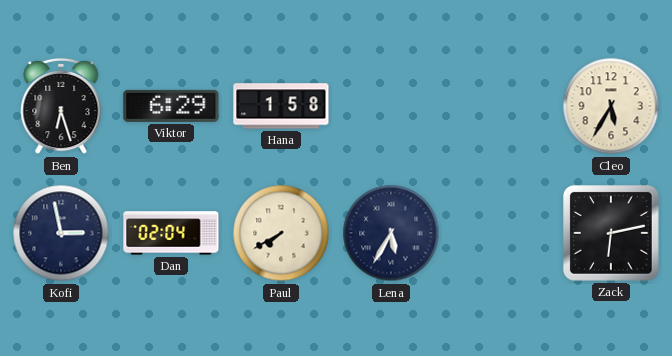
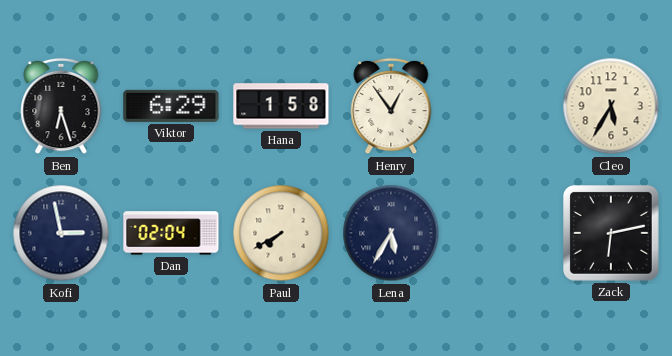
Henry: none -> 12:54 (391, 106)
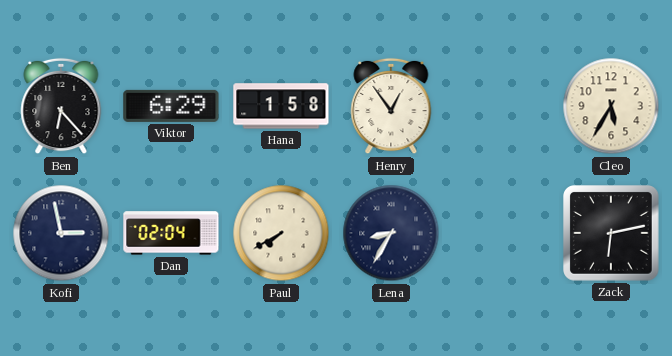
Ben: 6:27 -> 6:23 (61, 106)
Lena: 5:35 -> 8:35 (391, 233)
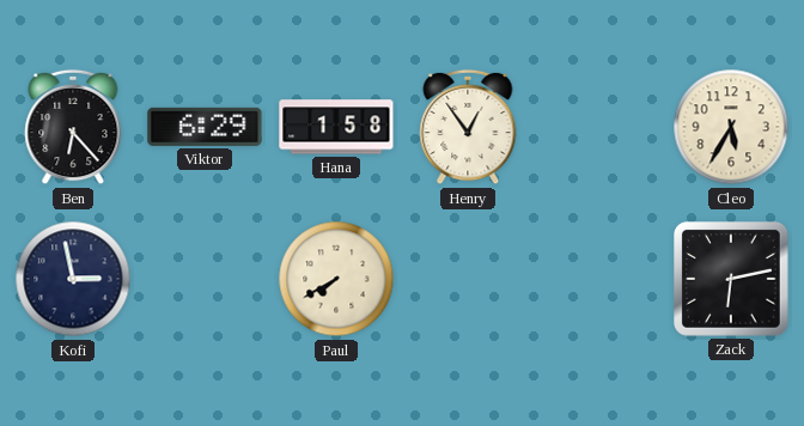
Dan: 02:04 -> none (171, 233)
Lena: 8:35 -> none (391, 233)
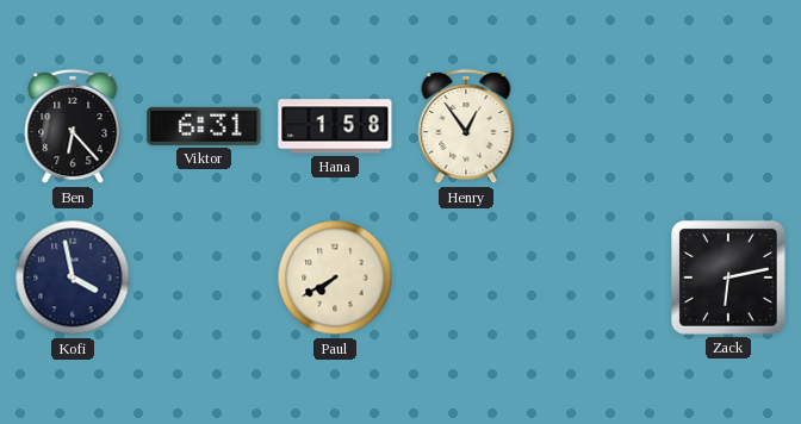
Viktor: 6:29 -> 6:31 (204, 126)
Cleo: 5:35 -> none (731, 127)
Kofi: 2:58 -> 3:58 (73, 278)
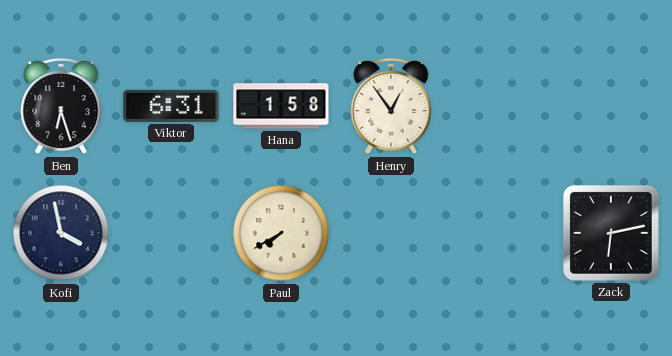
Ben: 6:23 -> 6:27 (61, 106)
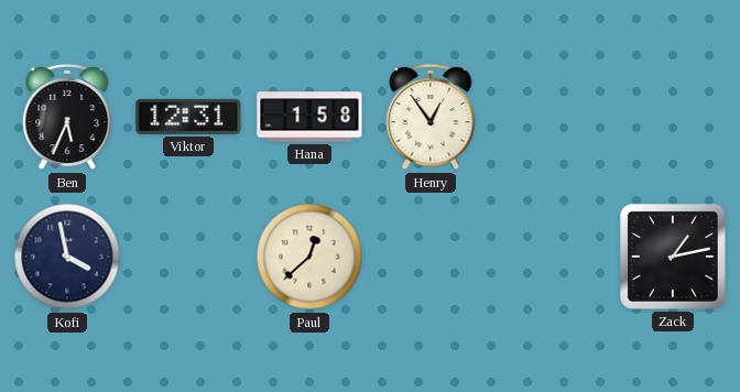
Ben: 6:27 -> 5:34 (67, 117)
Viktor: 6:31 -> 12:31 (188, 117)
Paul: 7:40 -> 12:38 (309, 257)
Zack: 6:13 -> 1:13 (674, 258)
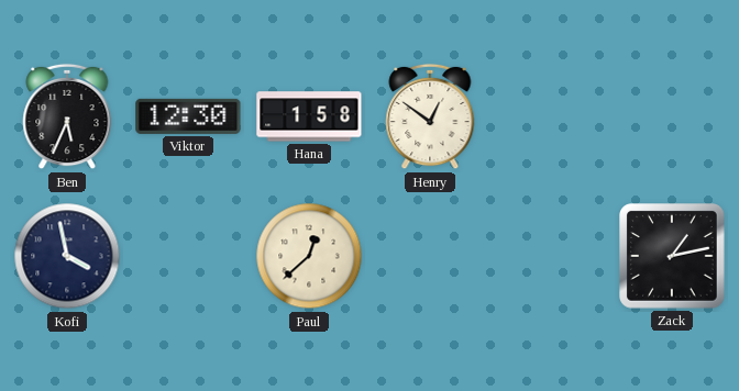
Viktor: 12:31 -> 12:30 (188, 116)
Henry: 12:54 -> 12:51 (430, 116)
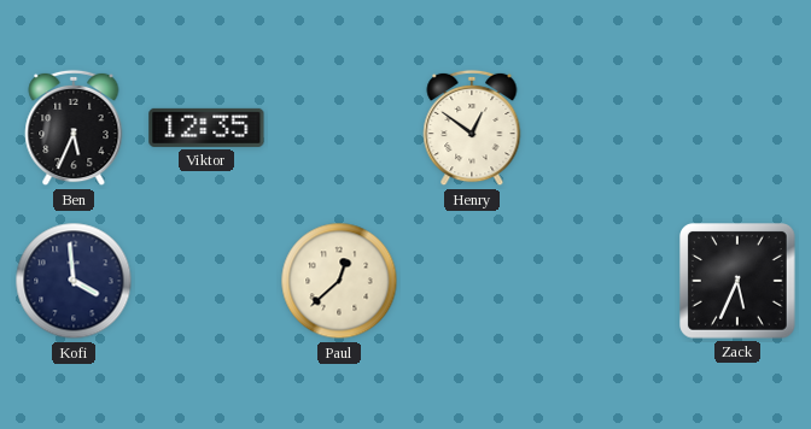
Viktor: 12:30 -> 12:35 (206, 128)
Hana: 1:58 -> none (309, 116)
Kofi: 3:58 -> 3:59 (74, 281)
Zack: 1:13 -> 5:34 (739, 282)
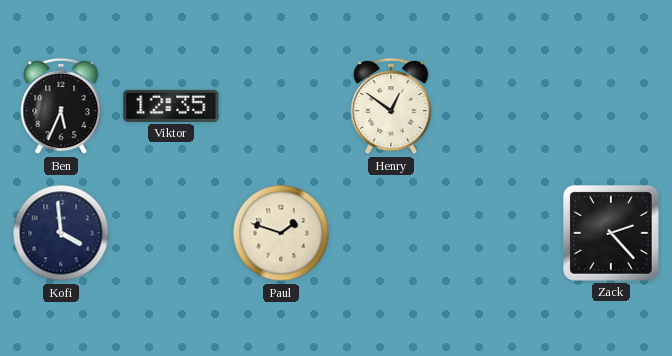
Paul: 12:38 -> 1:48 (281, 233)
Zack: 5:34 -> 2:23 (612, 234)
